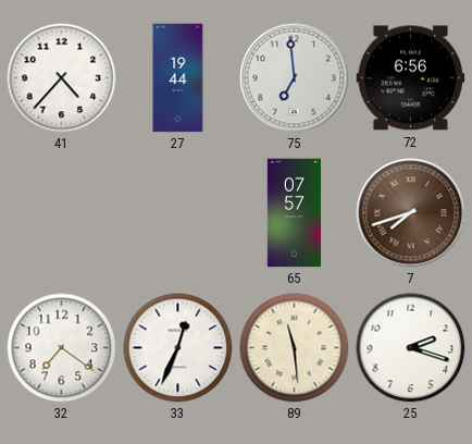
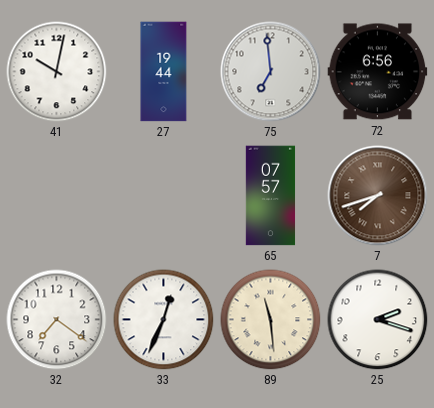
41: 4:37 -> 10:02 (57, 72)
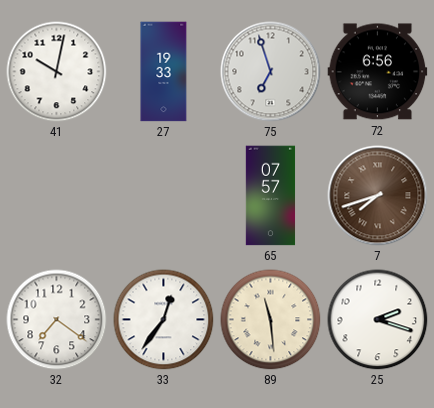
27: 19:44 -> 19:33 (164, 72)
75: 6:59 -> 6:57 (271, 72)
33: 12:34 -> 12:36 (164, 320)
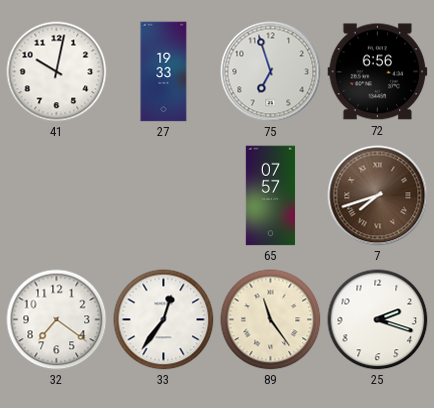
89: 11:29 -> 11:24 (271, 320)
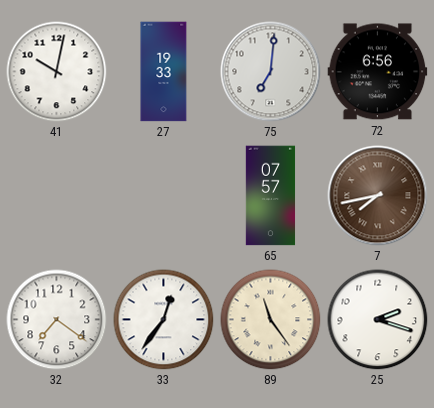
75: 6:57 -> 7:01 (271, 72)
7: 7:42 -> 7:43 (378, 196)
